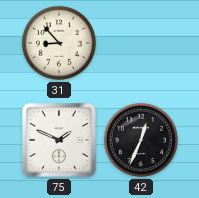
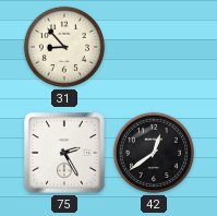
75: 1:49 -> 2:25 (64, 153)
42: 12:34 -> 12:39 (154, 153)
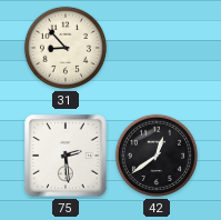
75: 2:25 -> 2:29 (66, 156)
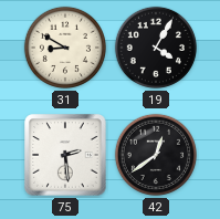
31: 8:53 -> 8:50 (65, 48)
19: none -> 4:05 (156, 48)
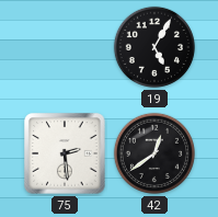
31: 8:50 -> none (65, 48)
19: 4:05 -> 5:05 (154, 47)
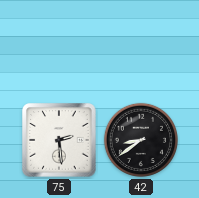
19: 5:05 -> none (154, 47)
42: 12:39 -> 8:39 (141, 140)
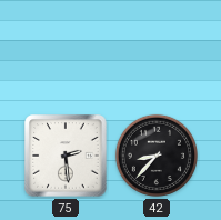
42: 8:39 -> 8:37 (157, 156)
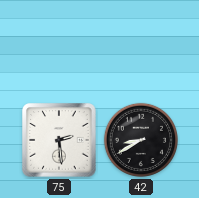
42: 8:37 -> 8:40 (141, 140)
